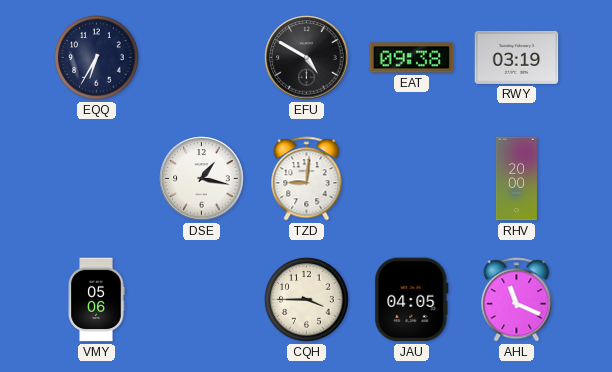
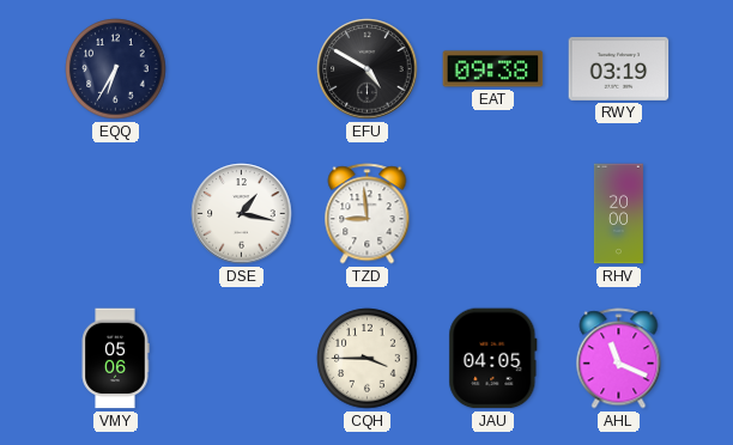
TZD: 9:01 -> 8:59 (368, 214)
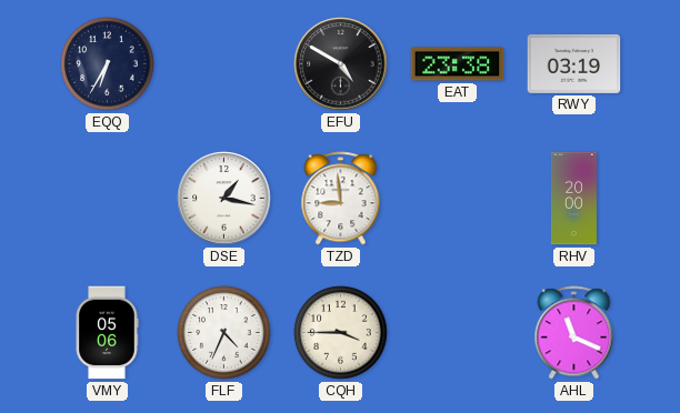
EAT: 09:38 -> 23:38 (458, 64)
FLF: none -> 4:34 (224, 333)
JAU: 04:05 -> none (493, 359)
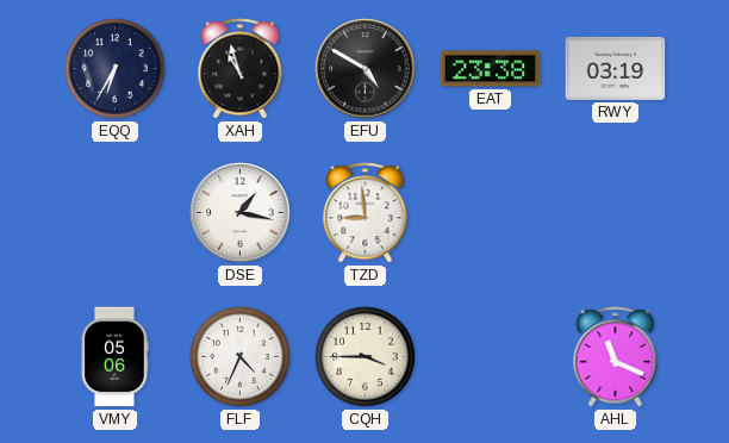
XAH: none -> 10:57 (241, 69)
RHV: 20:00 -> none (573, 199)
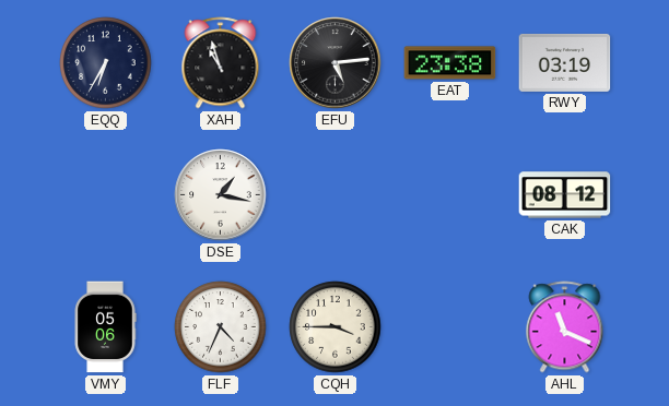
EFU: 4:50 -> 5:14 (336, 63)
TZD: 8:59 -> none (366, 213)
CAK: none -> 08:12 (565, 195)
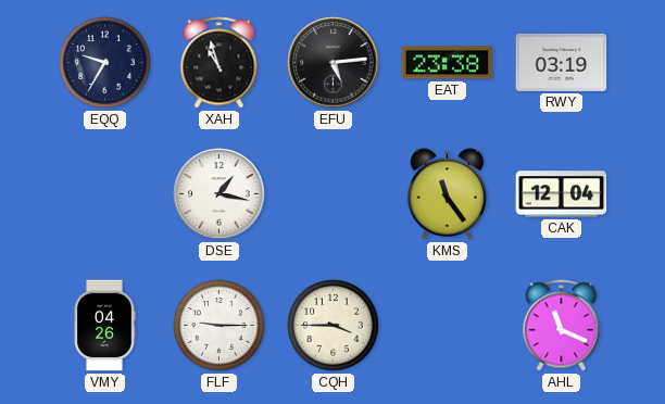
EQQ: 6:35 -> 9:35 (105, 63)
KMS: none -> 11:24 (447, 194)
CAK: 08:12 -> 12:04 (562, 194)
VMY: 05:06 -> 04:26 (104, 326)
FLF: 4:34 -> 9:15 (219, 326)
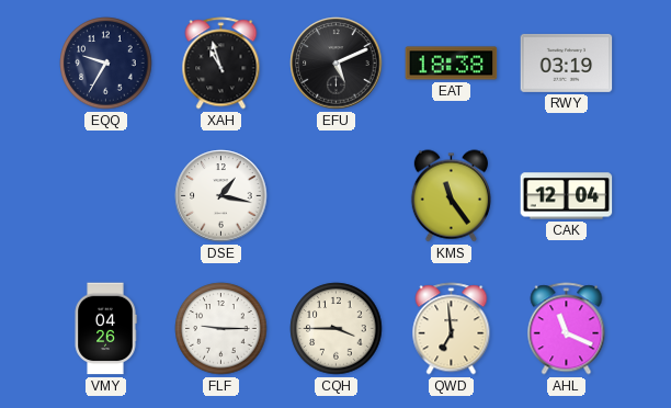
EFU: 5:14 -> 5:11 (337, 64)
EAT: 23:38 -> 18:38 (452, 64)
QWD: none -> 6:59 (452, 329)
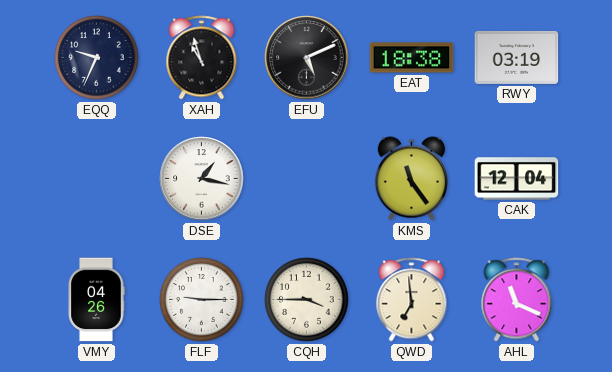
EQQ: 9:35 -> 9:34 (97, 58)
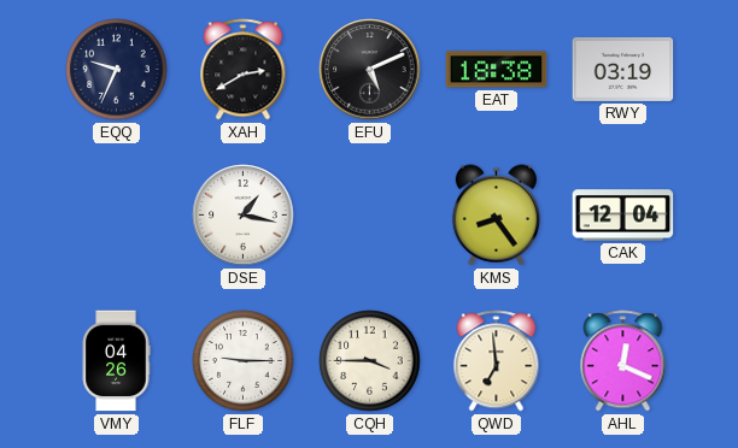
XAH: 10:57 -> 2:40 (244, 70)
KMS: 11:24 -> 8:24 (496, 216)
AHL: 11:19 -> 12:19 (623, 361)
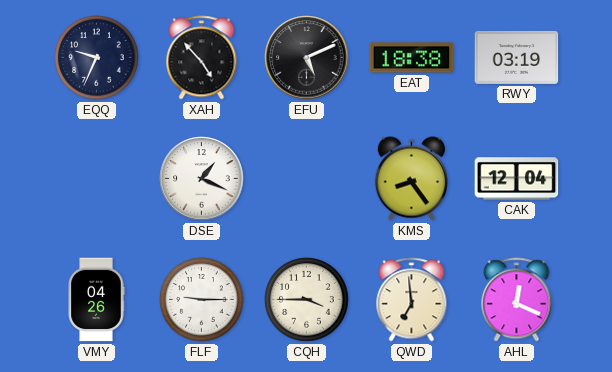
XAH: 2:40 -> 4:53 (202, 58)
DSE: 1:17 -> 1:19 (202, 179)
